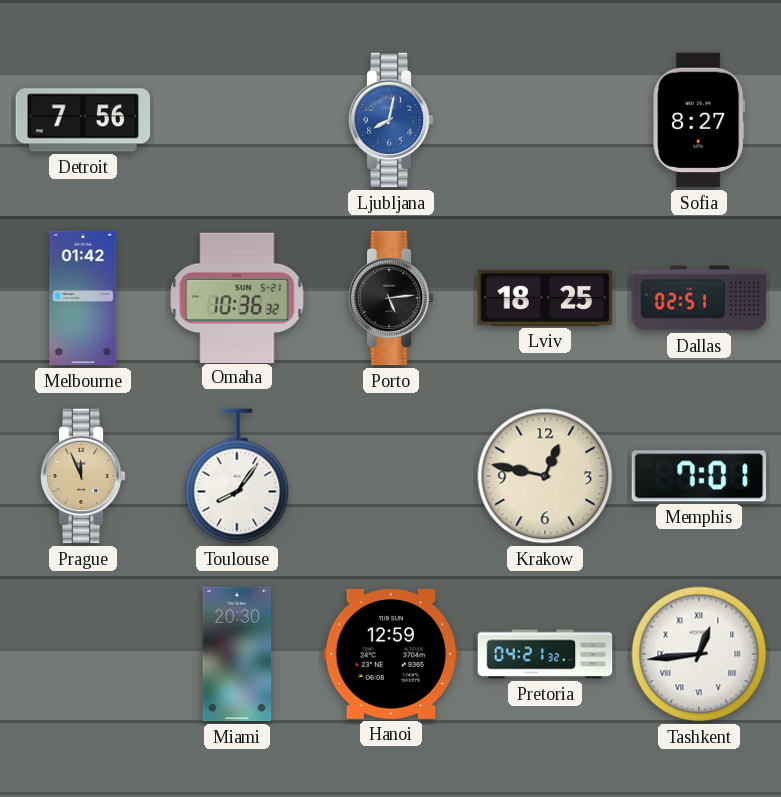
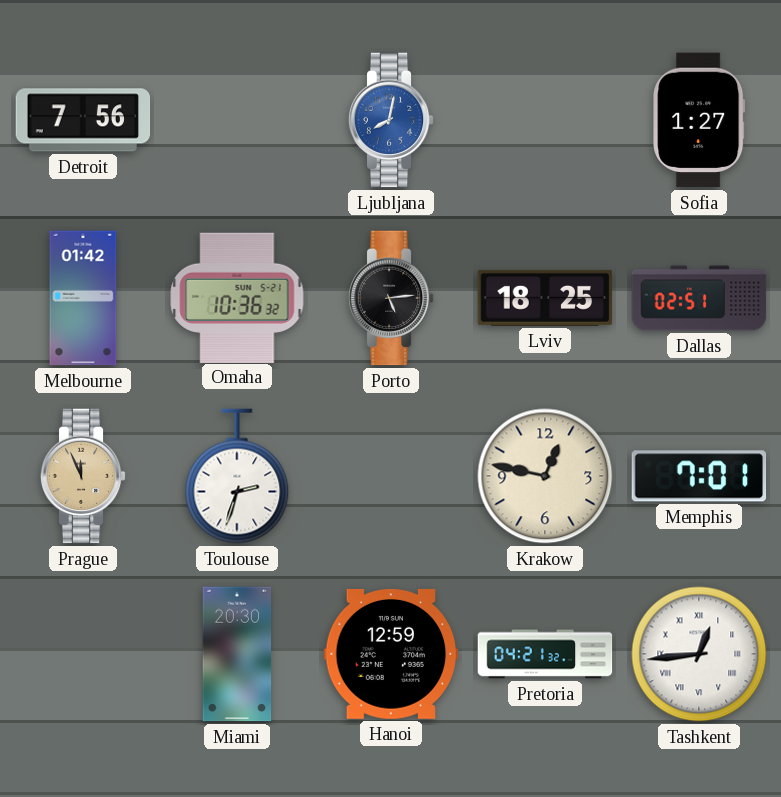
Sofia: 8:27 -> 1:27 (699, 120)
Toulouse: 8:06 -> 2:33 (237, 476)
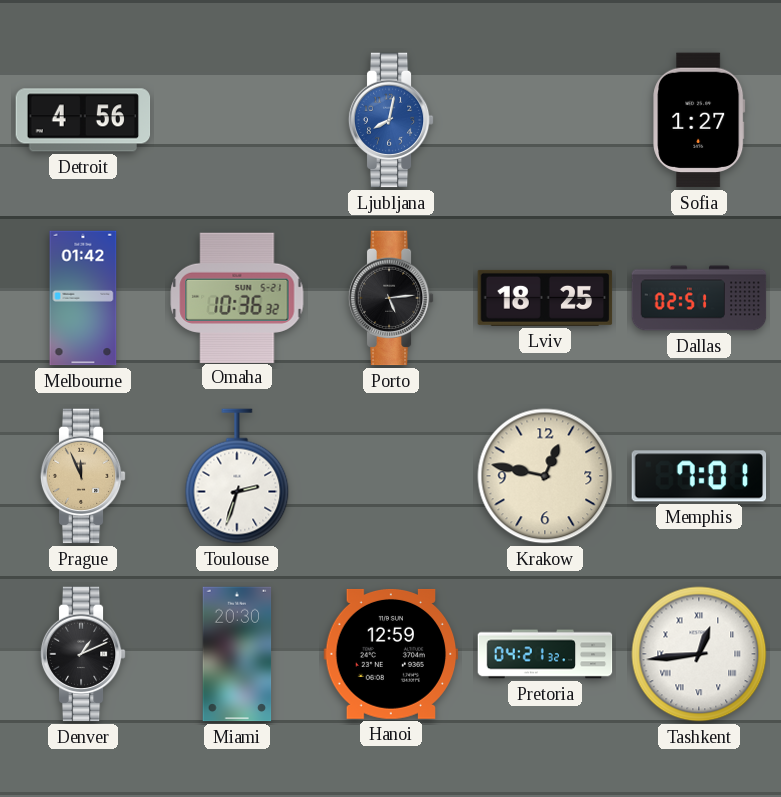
Detroit: 7:56 -> 4:56 (83, 120)
Denver: none -> 1:11 (83, 654)
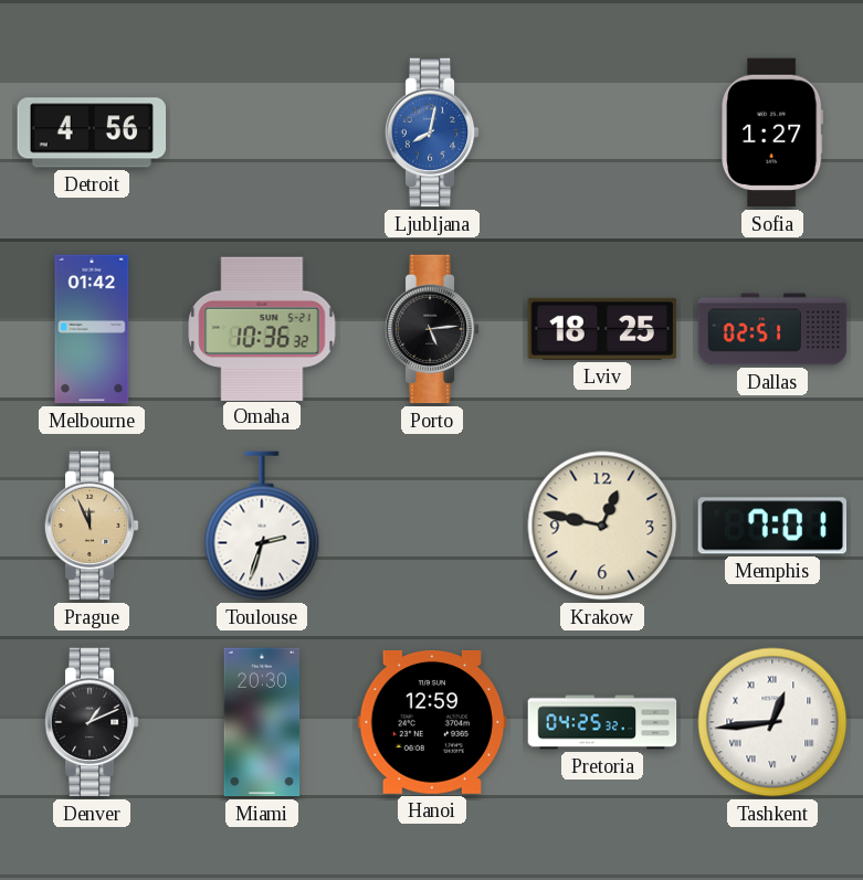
Pretoria: 04:21 -> 04:25 (602, 722)
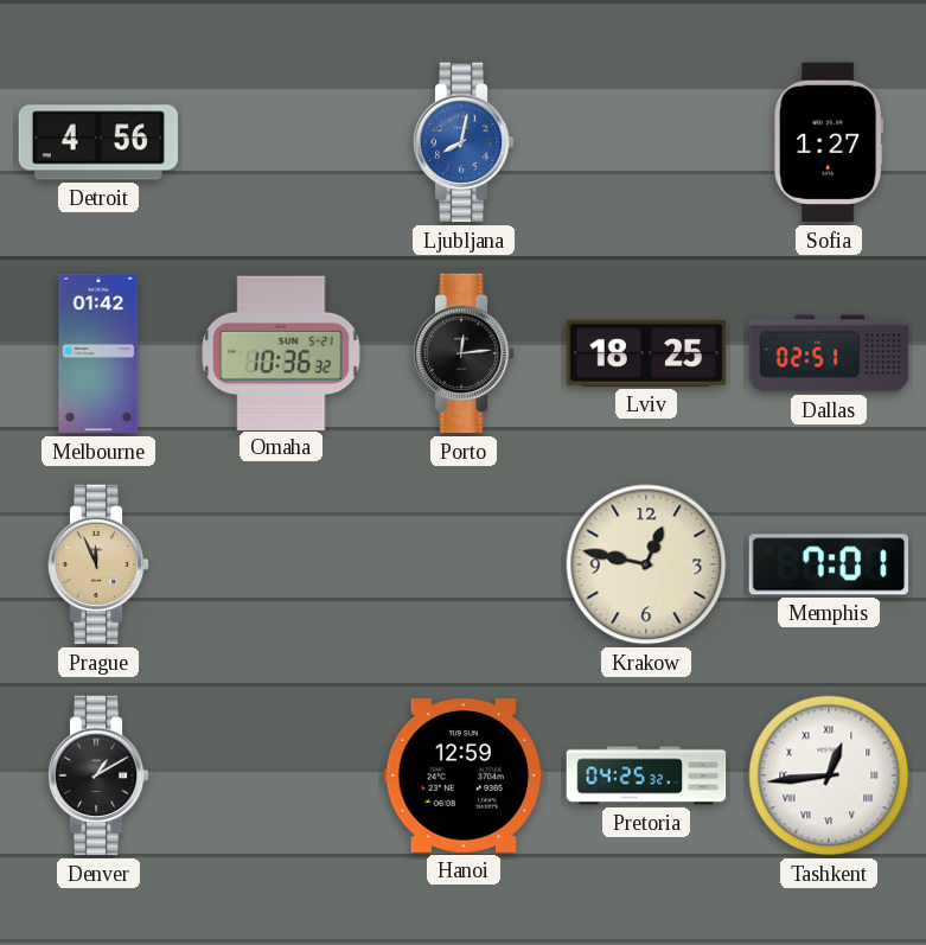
Porto: 5:14 -> 12:14 (464, 353)
Toulouse: 2:33 -> none (262, 526)
Denver: 1:11 -> 1:10 (98, 775)
Miami: 20:30 -> none (262, 722)
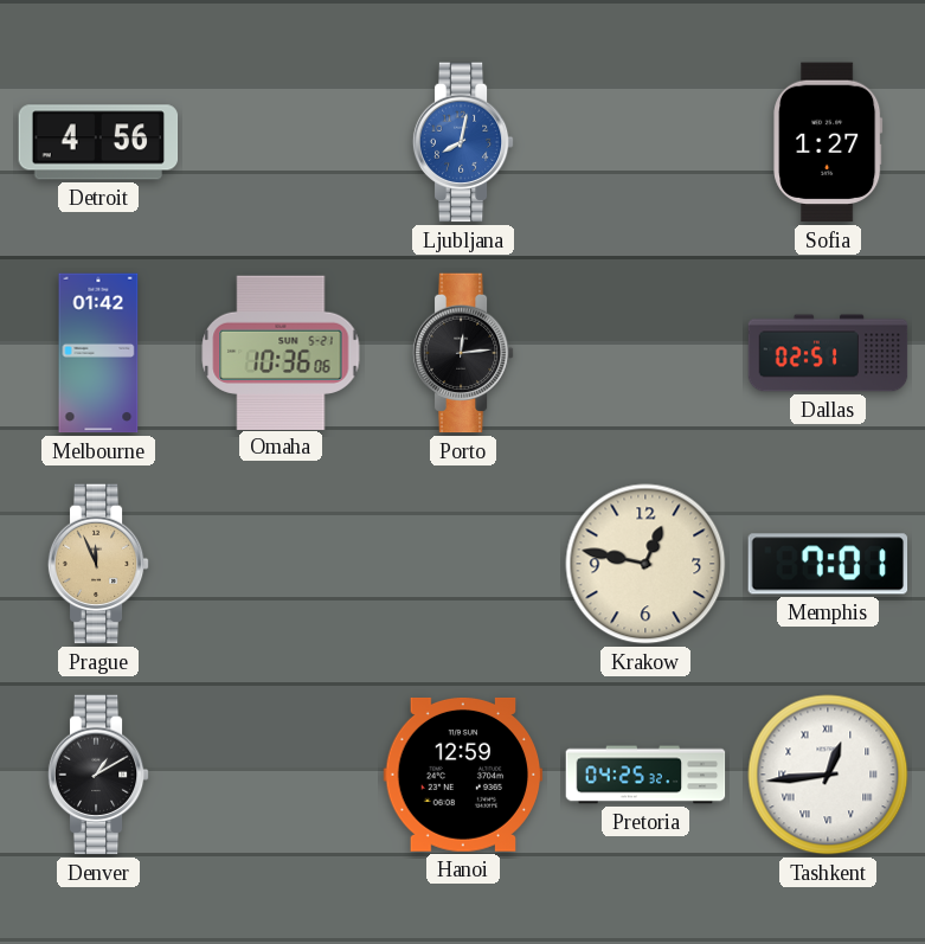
Omaha: 10:36:32 -> 10:36:06 (281, 352)
Lviv: 18:25 -> none (646, 353)
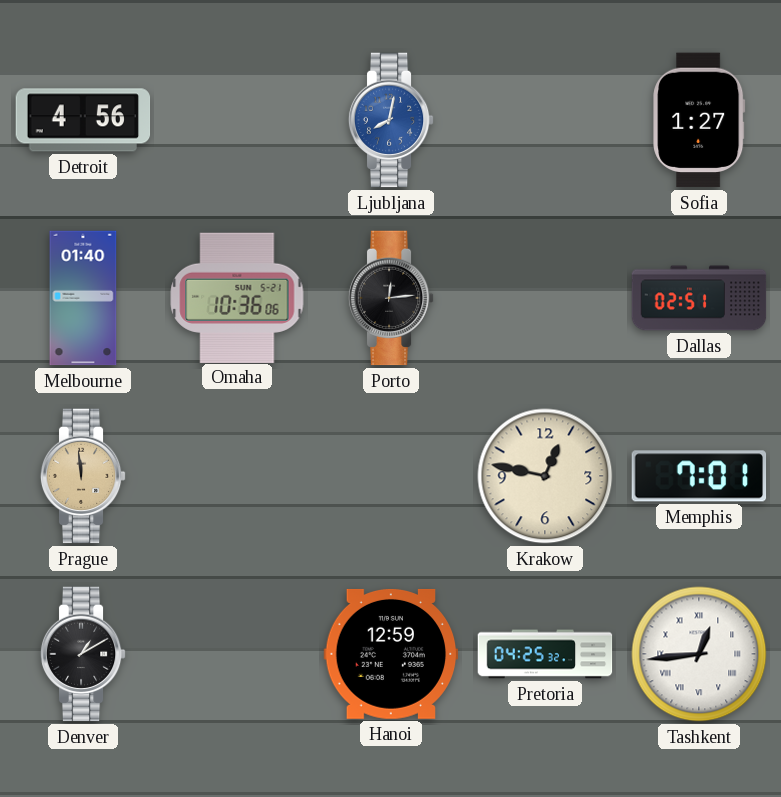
Melbourne: 01:42 -> 01:40 (83, 298)
Prague: 11:56 -> 11:59 (83, 476)
